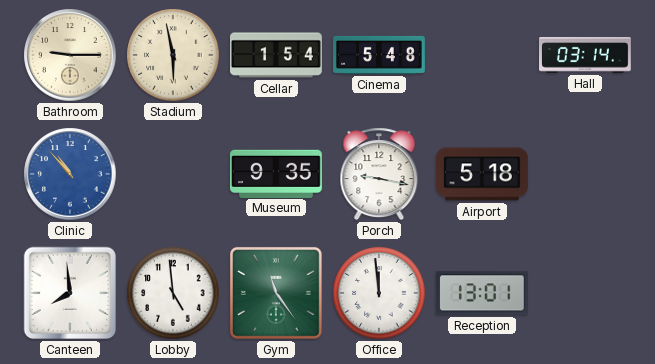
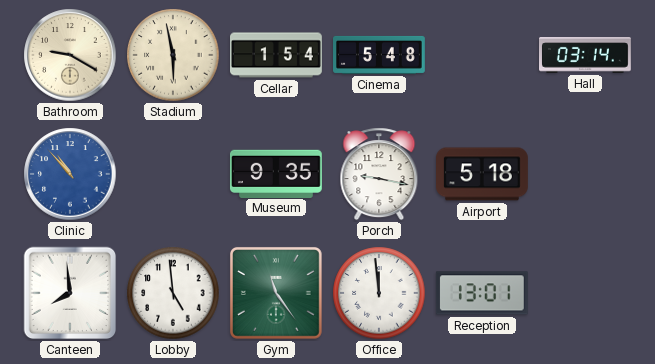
Bathroom: 9:15 -> 9:20 (70, 55)
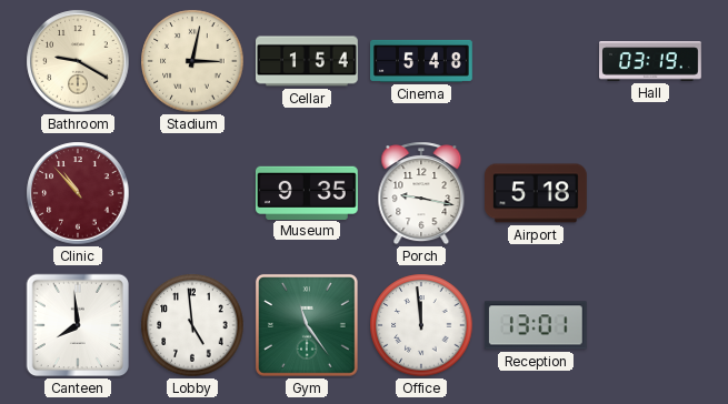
Stadium: 5:58 -> 3:02 (192, 61)
Hall: 03:14 -> 03:19 (651, 61)
Clinic dial: blue -> burgundy (78, 193)
